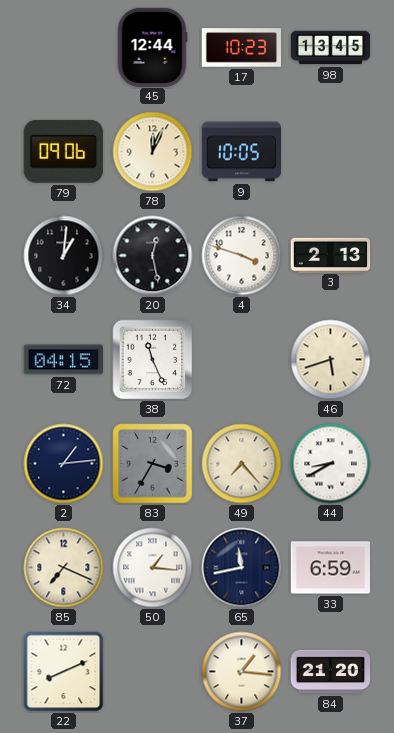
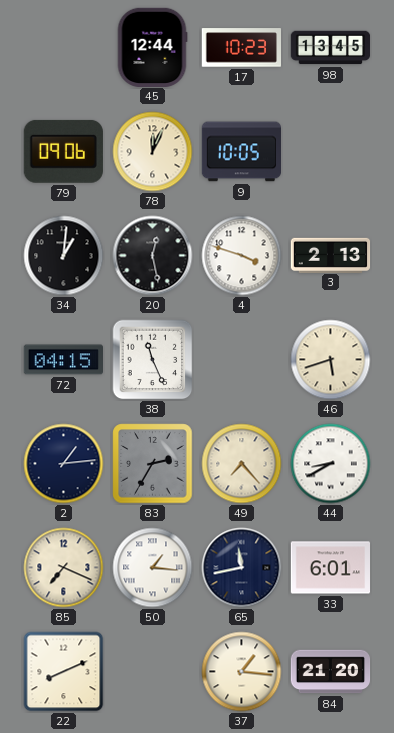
83: 3:35 -> 2:35 (153, 464)
33: 6:59 -> 6:01 (331, 568)
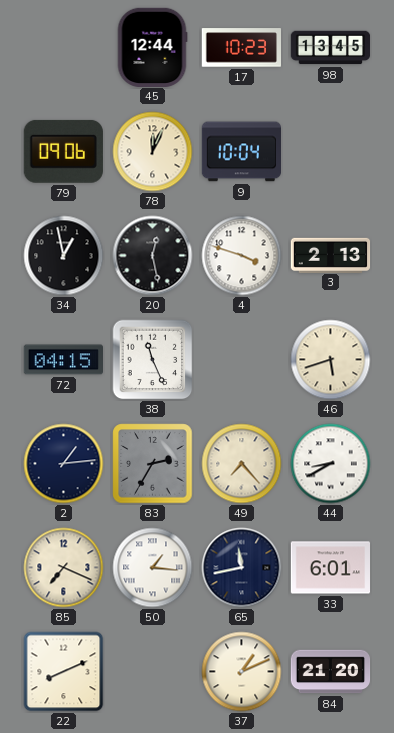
9: 10:05 -> 10:04 (241, 152)
34: 1:01 -> 12:58 (64, 256)
37: 1:16 -> 1:11 (242, 672)
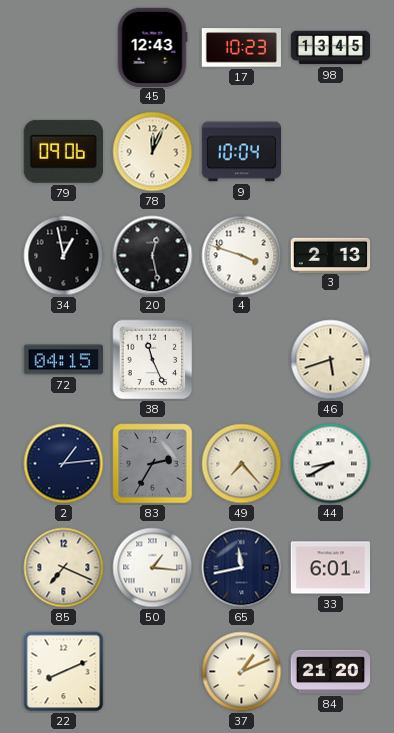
45: 12:44 -> 12:43 (152, 47)
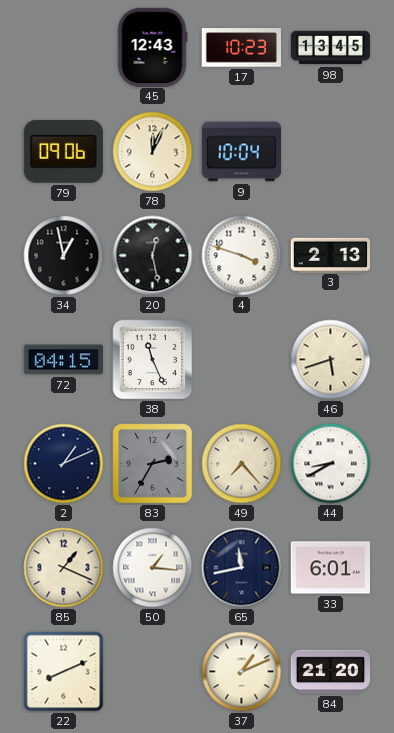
2: 1:14 -> 1:11 (64, 464)
85: 7:19 -> 1:19 (64, 568)
